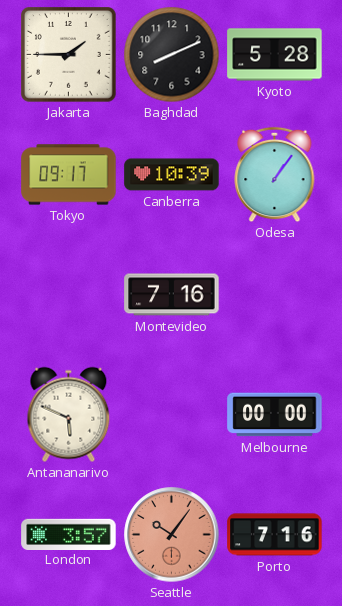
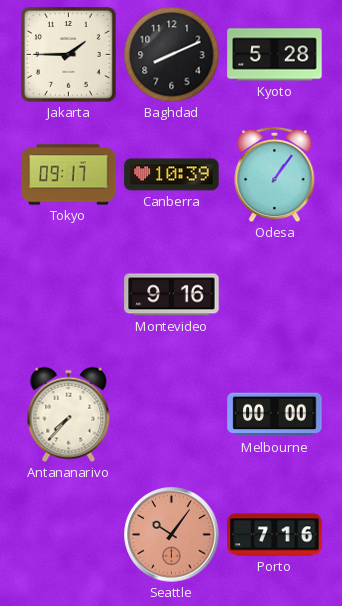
Montevideo: 7:16 -> 9:16 (172, 295)
Antananarivo: 5:49 -> 7:37 (69, 415)
London: 3:57 -> none (69, 534)
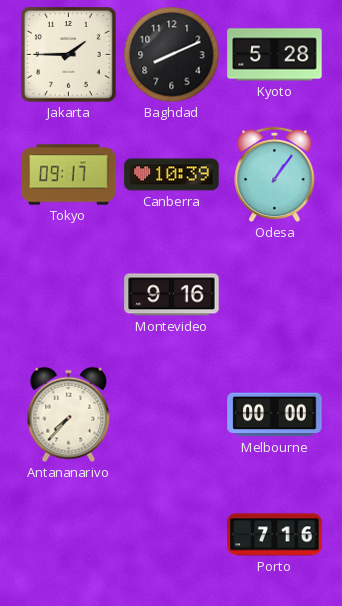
Seattle: 10:06 -> none (172, 535)
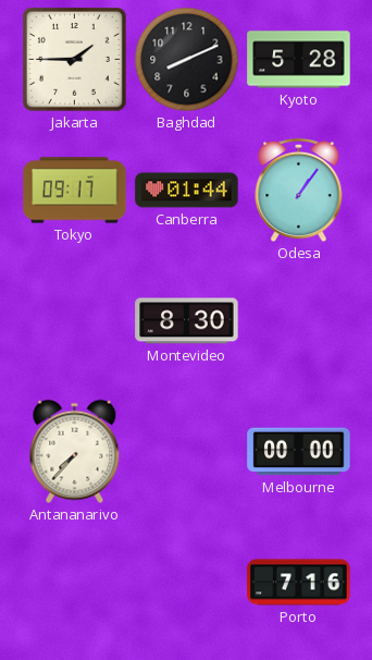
Canberra: 10:39 -> 01:44 (187, 191)
Montevideo: 9:16 -> 8:30 (187, 321)
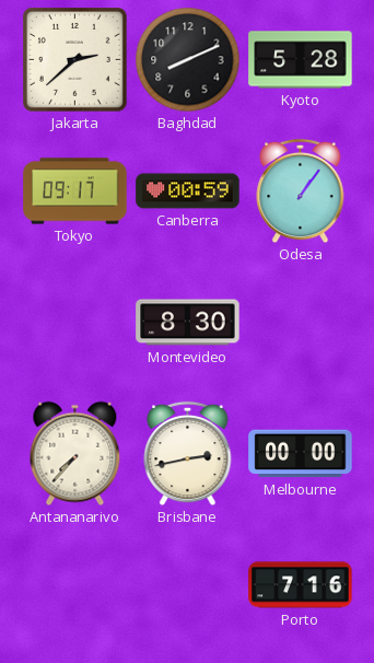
Jakarta: 1:45 -> 2:38 (75, 60)
Canberra: 01:44 -> 00:59 (188, 191)
Brisbane: none -> 2:43 (188, 454)
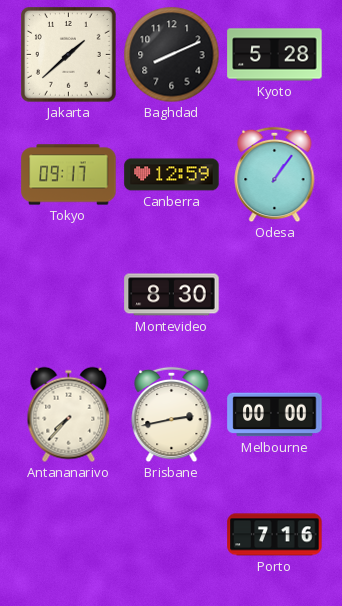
Jakarta: 2:38 -> 1:38 (69, 55)
Canberra: 00:59 -> 12:59 (172, 175)
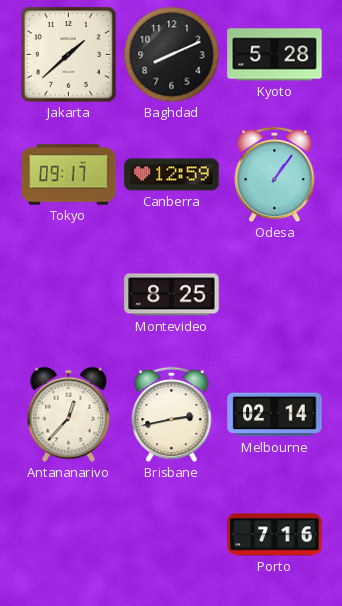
Montevideo: 8:30 -> 8:25 (172, 295)
Antananarivo: 7:37 -> 12:37 (69, 415)
Melbourne: 00:00 -> 02:14 (275, 415)
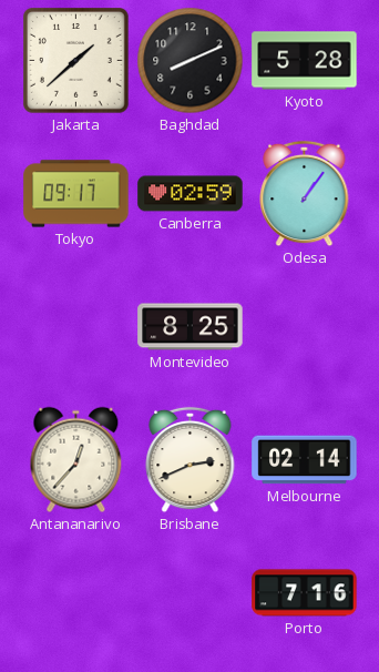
Canberra: 12:59 -> 02:59 (191, 194)
Brisbane: 2:43 -> 2:41 (191, 460)
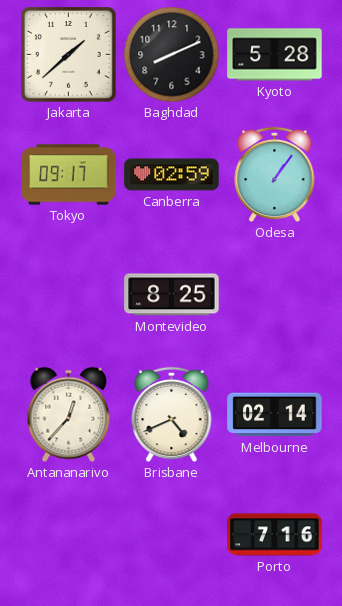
Brisbane: 2:41 -> 4:41 (172, 415)
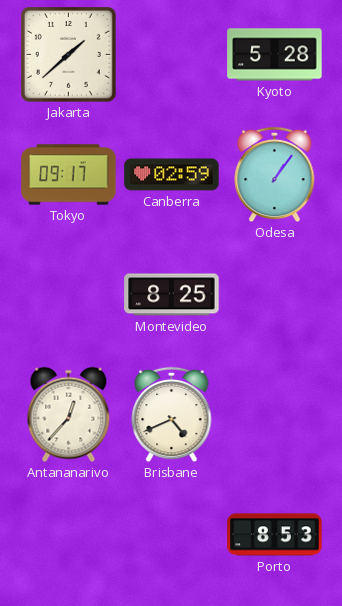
Baghdad: 8:11 -> none (172, 55)
Melbourne: 02:14 -> none (275, 415)
Porto: 7:16 -> 8:53 (275, 535)
